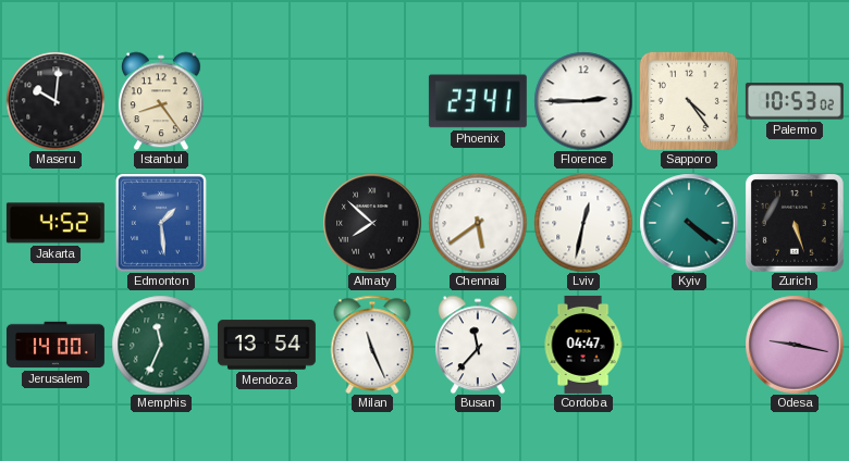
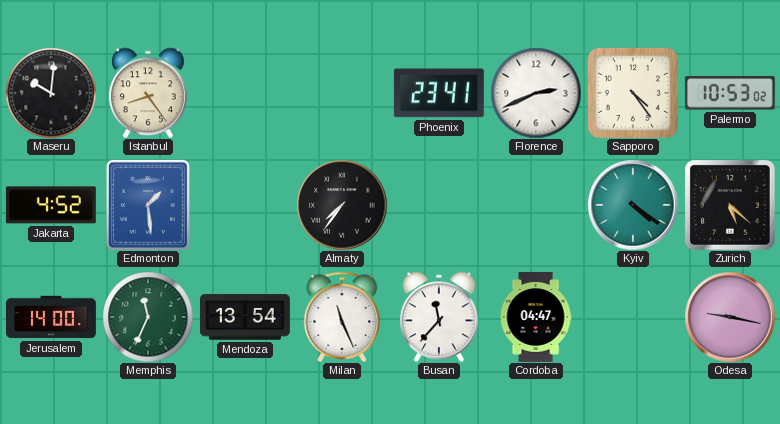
Florence: 2:45 -> 2:41 (536, 93)
Almaty: 7:52 -> 7:36 (342, 205)
Chennai: 5:39 -> none (478, 223)
Lviv: 12:32 -> none (583, 223)
Zurich: 5:27 -> 5:22 (730, 205)
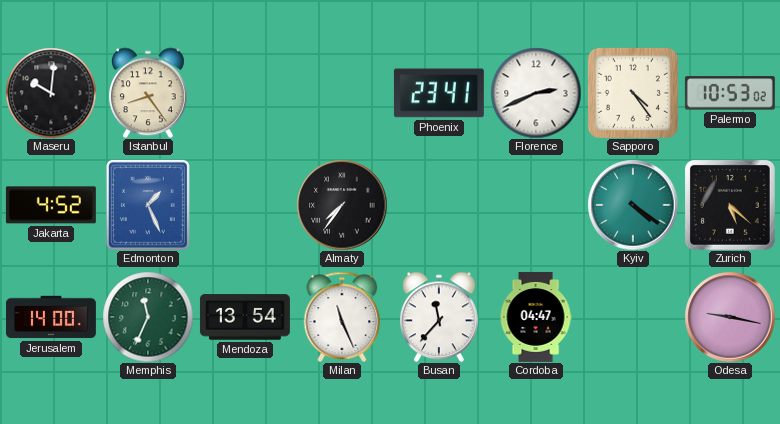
Edmonton: 1:29 -> 1:26 (148, 205)
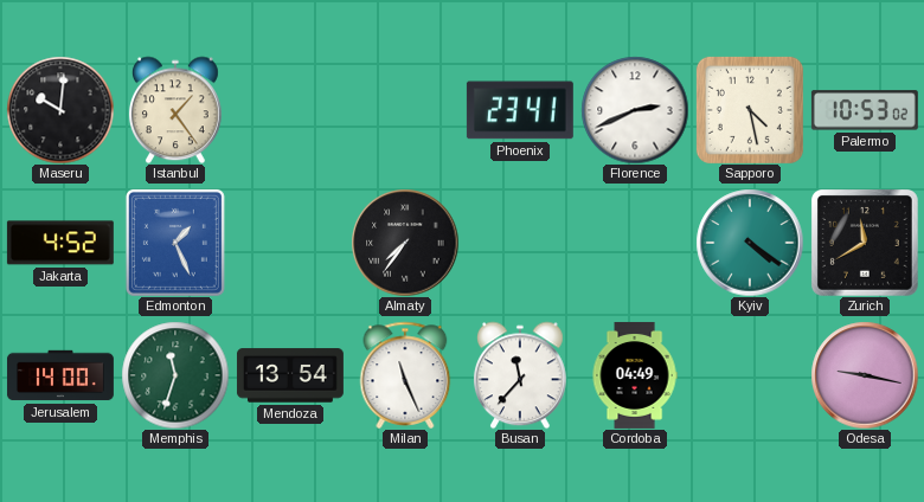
Istanbul: 8:24 -> 1:24 (175, 110)
Sapporo: 4:24 -> 4:28 (750, 110)
Zurich: 5:22 -> 11:40 (865, 243)
Memphis: 11:34 -> 11:33 (175, 375)
Cordoba: 04:47 -> 04:49 (635, 375)
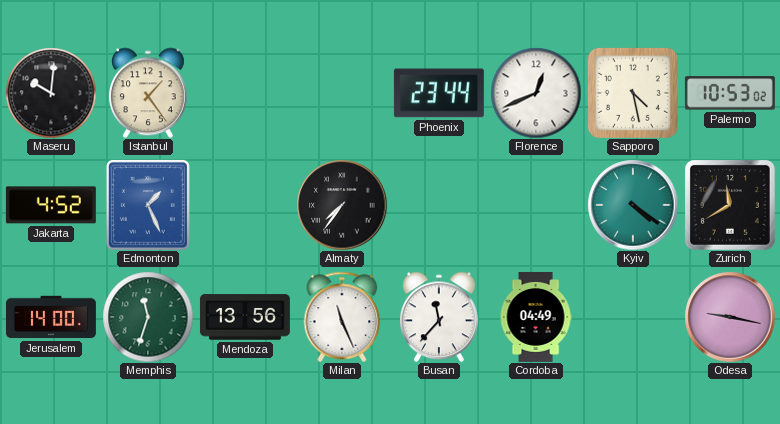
Phoenix: 23:41 -> 23:44 (439, 93)
Florence: 2:41 -> 12:41 (536, 93)
Mendoza: 13:54 -> 13:56 (245, 317)
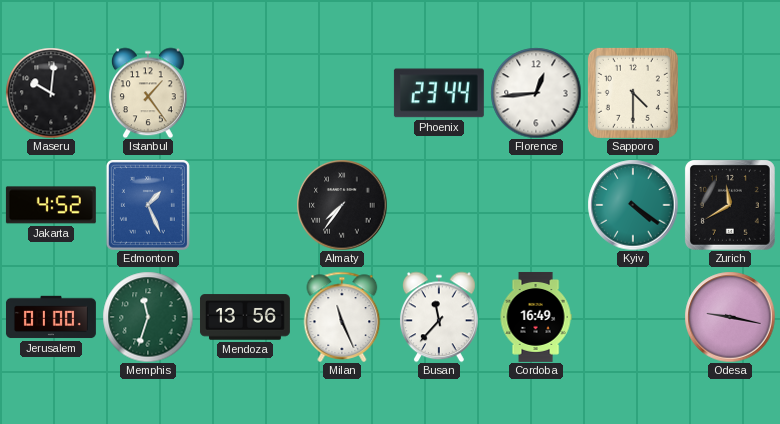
Florence: 12:41 -> 12:44 (536, 93)
Sapporo: 4:28 -> 4:30 (633, 93)
Palermo: 10:53 -> none (730, 93)
Jerusalem: 14:00 -> 01:00 (51, 317)
Cordoba: 04:49 -> 16:49 (536, 317)
